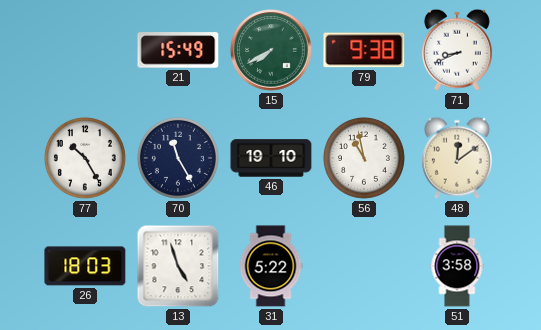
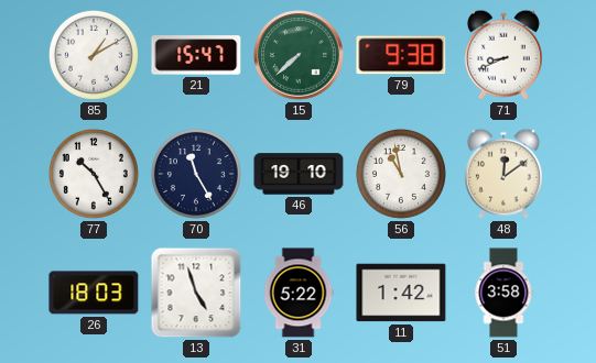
85: none -> 1:10 (94, 55)
21: 15:49 -> 15:47 (196, 55)
15: 7:40 -> 7:38 (299, 55)
11: none -> 1:42 (401, 293)
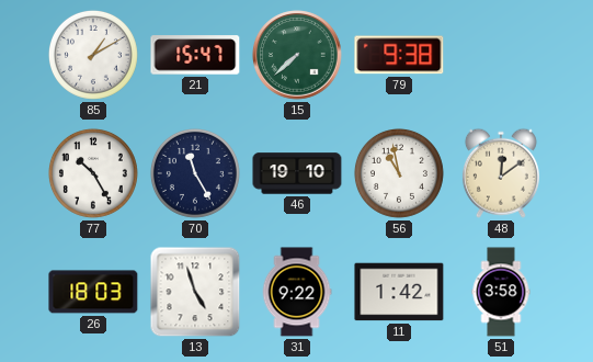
71: 8:41 -> none (503, 55)
31: 5:22 -> 9:22 (297, 292)
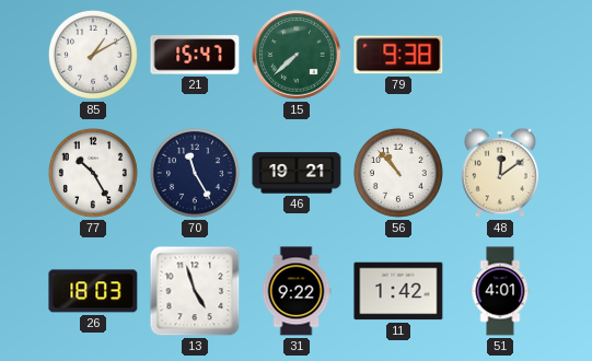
46: 19:10 -> 19:21 (297, 173)
56: 10:58 -> 10:53 (398, 173)
51: 3:58 -> 4:01 (500, 291)
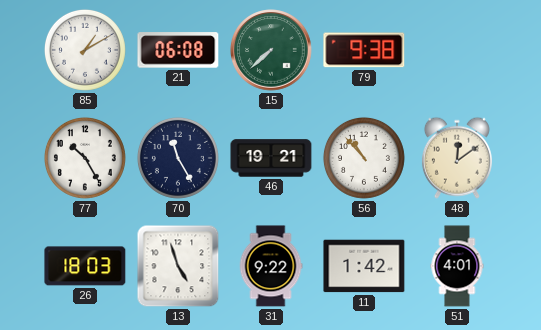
21: 15:47 -> 06:08 (178, 50)
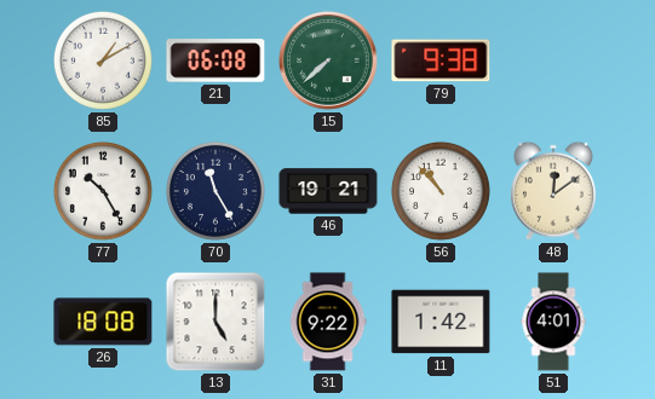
26: 18:03 -> 18:08 (103, 322)
13: 4:57 -> 5:00 (216, 322)
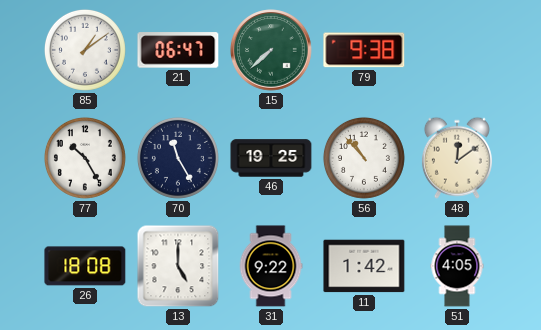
85: 1:10 -> 1:09 (85, 50)
21: 06:08 -> 06:47 (178, 50)
46: 19:21 -> 19:25 (271, 158)
51: 4:01 -> 4:05 (457, 266)
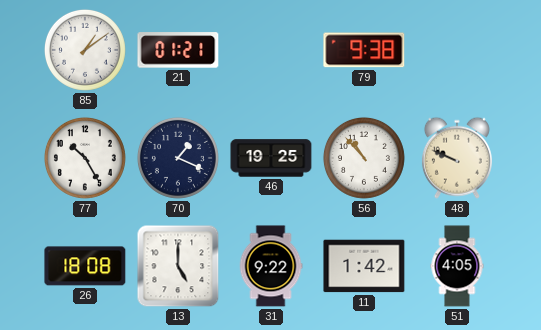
21: 06:47 -> 01:21 (178, 50)
15: 7:38 -> none (271, 50)
70: 11:25 -> 1:19 (178, 158)
48: 12:09 -> 9:49 (457, 158)
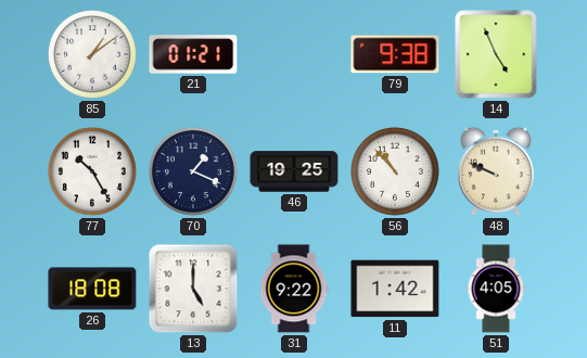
14: none -> 4:56 (496, 54)
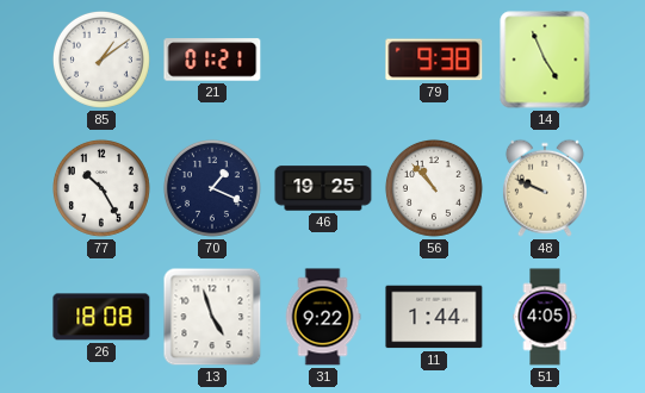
13: 5:00 -> 4:57 (212, 317)
11: 1:42 -> 1:44 (434, 317)
